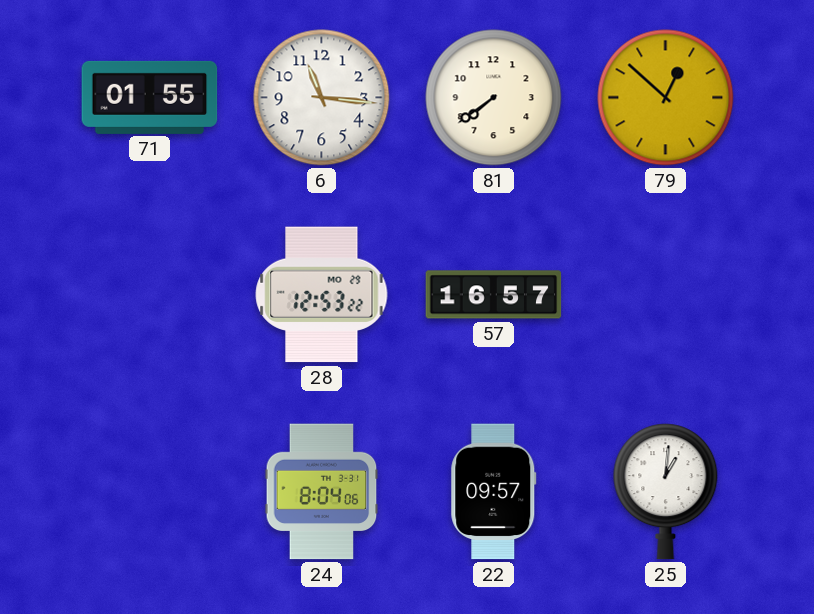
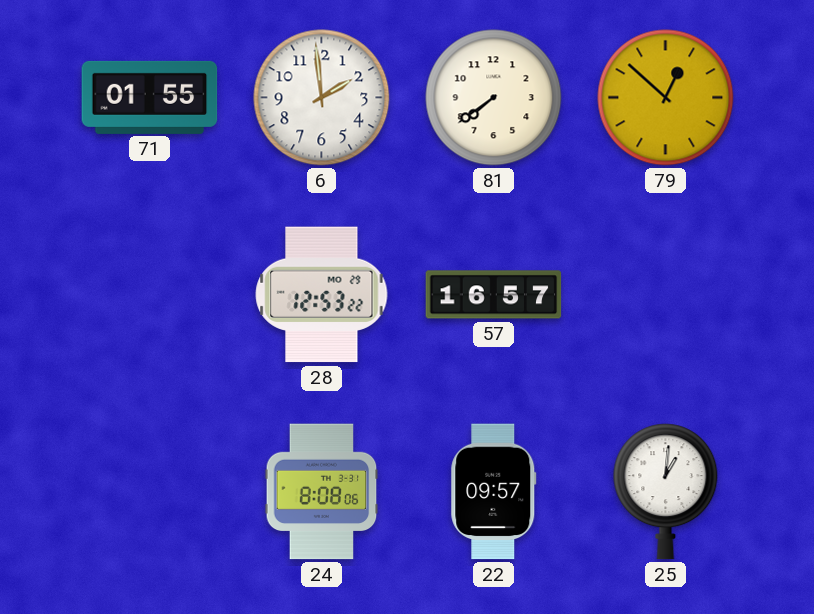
6: 11:16 -> 1:59 (322, 98)
24: 8:04 -> 8:08 (322, 492)
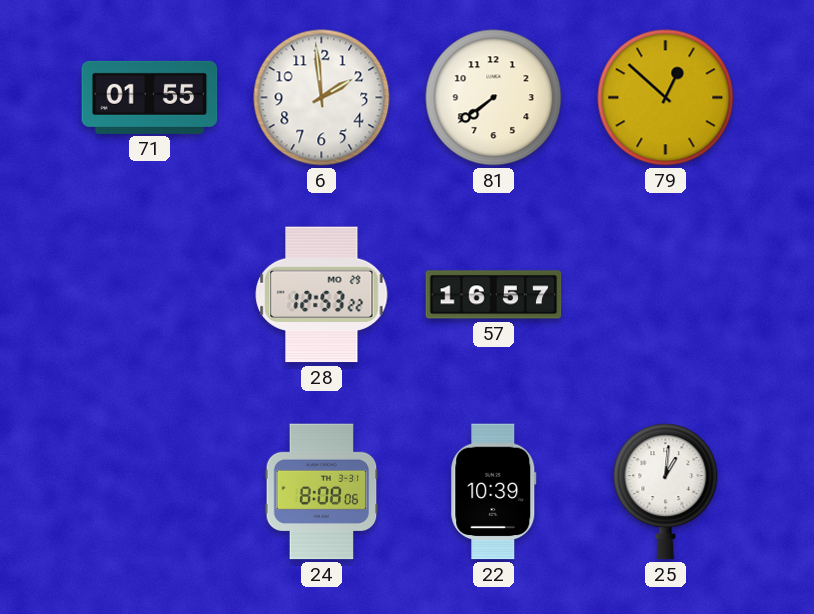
22: 09:57 -> 10:39 (494, 492)
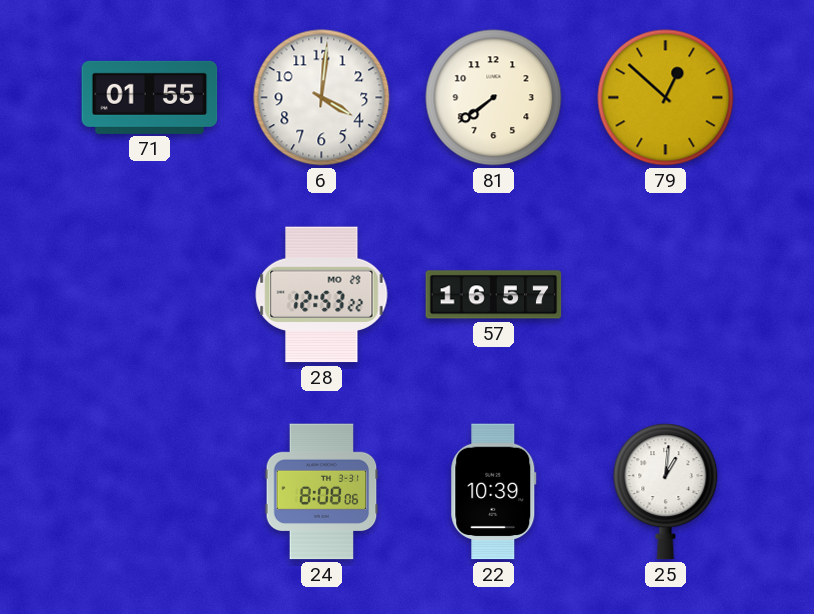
6: 1:59 -> 4:01 (322, 98)
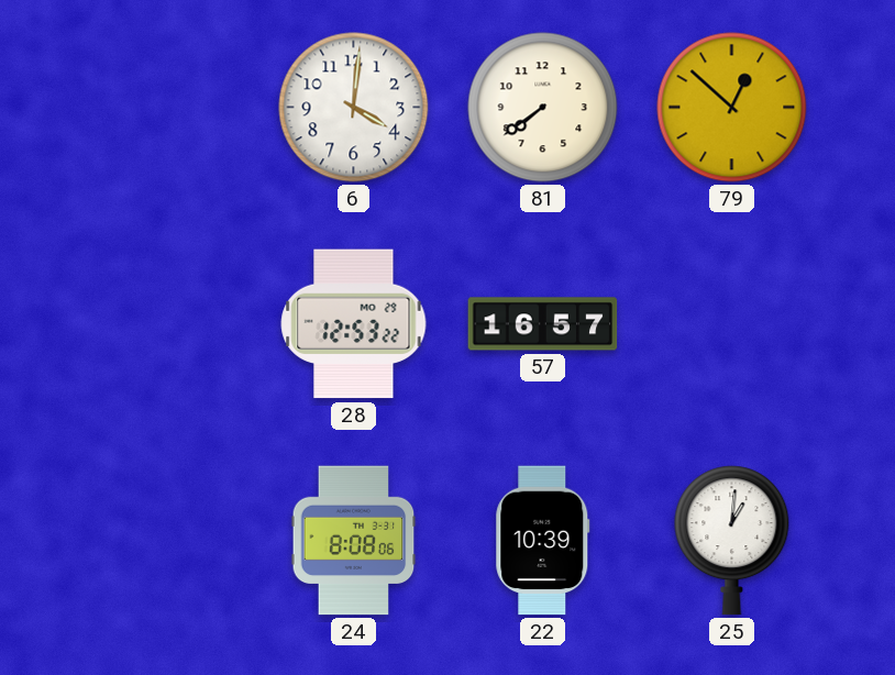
71: 01:55 -> none (150, 97)
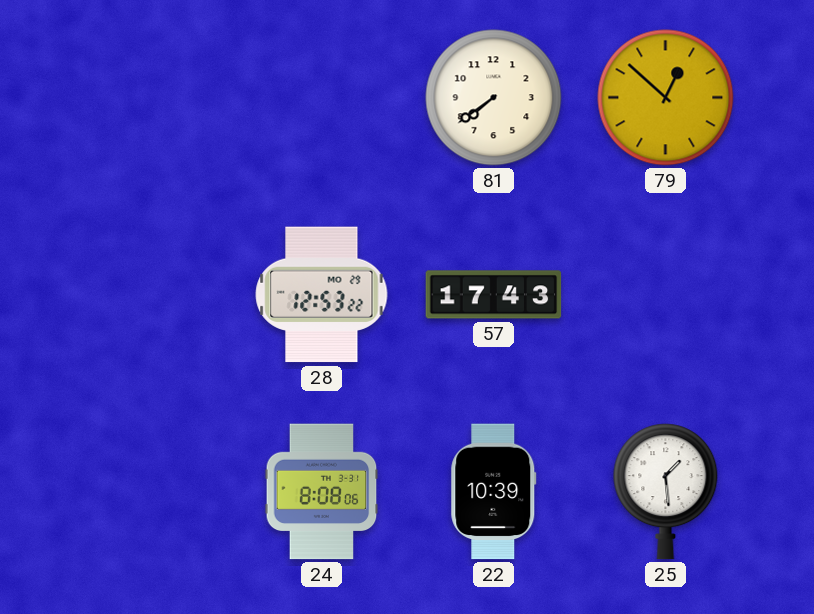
6: 4:01 -> none (354, 108)
57: 16:57 -> 17:43 (494, 295)
25: 1:01 -> 1:29 (666, 492)
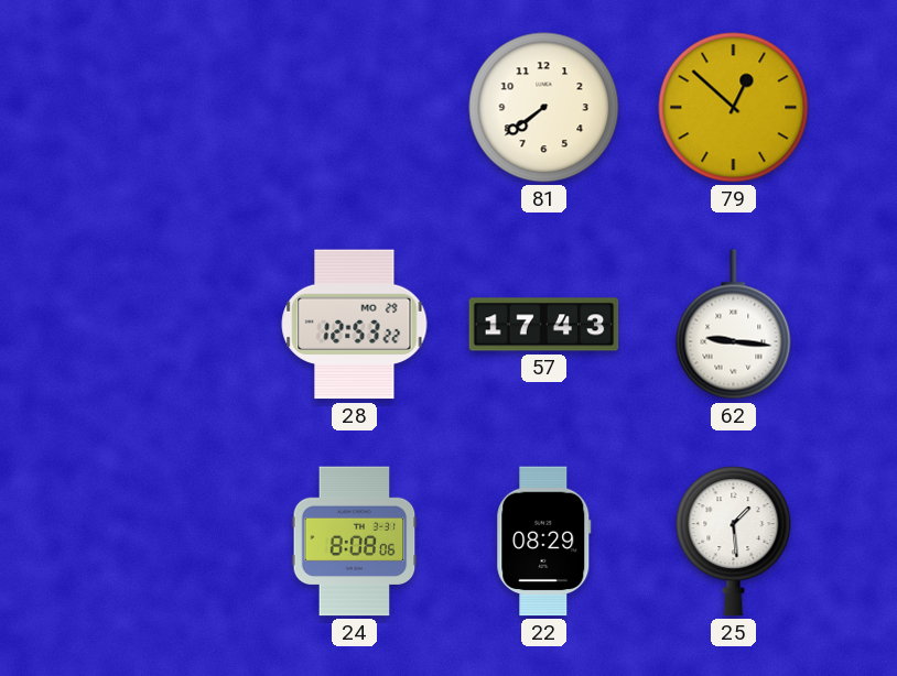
62: none -> 9:16 (734, 325)
22: 10:39 -> 08:29 (544, 542)
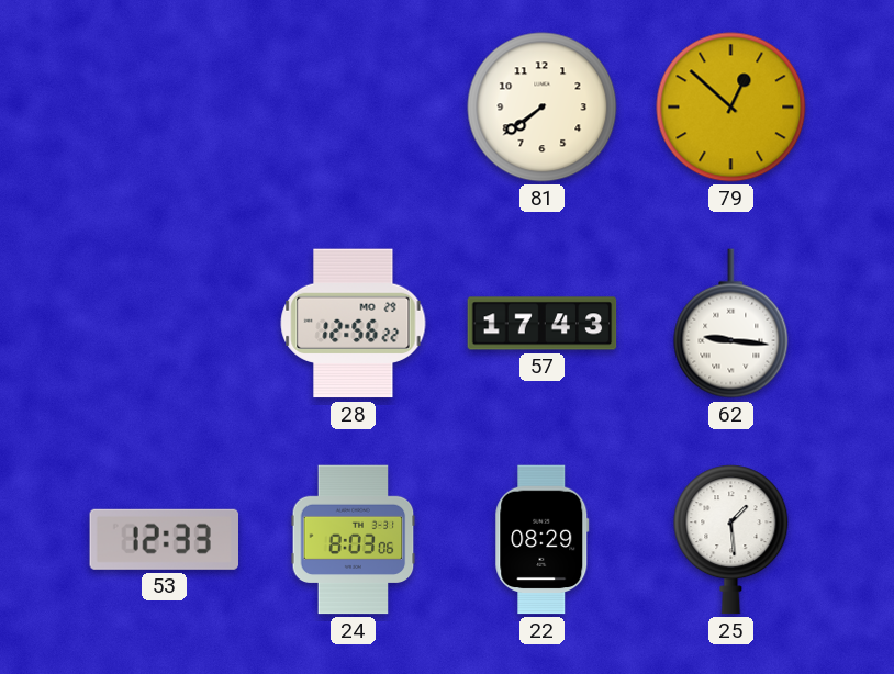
28: 12:53 -> 12:56 (354, 324)
53: none -> 12:33 (164, 539)
24: 8:08 -> 8:03 (354, 540)
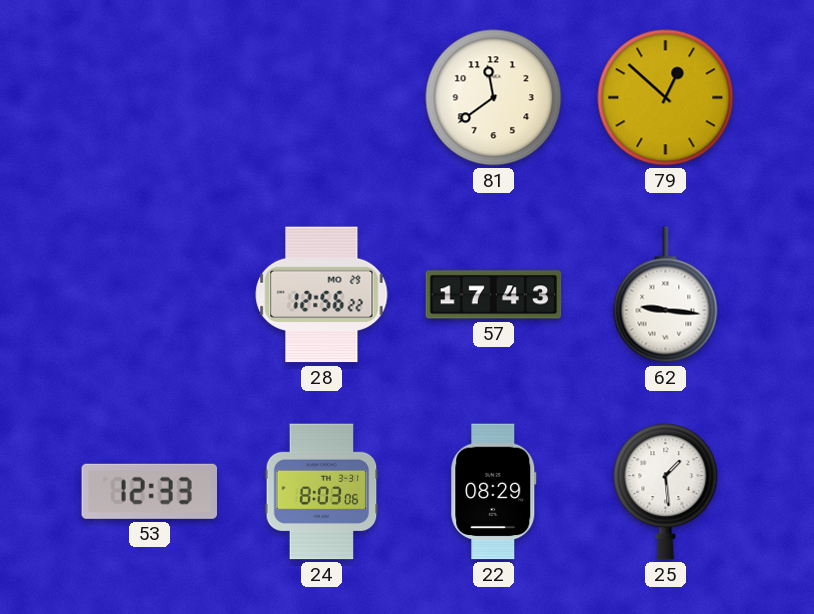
81: 7:39 -> 11:39 (494, 98)
